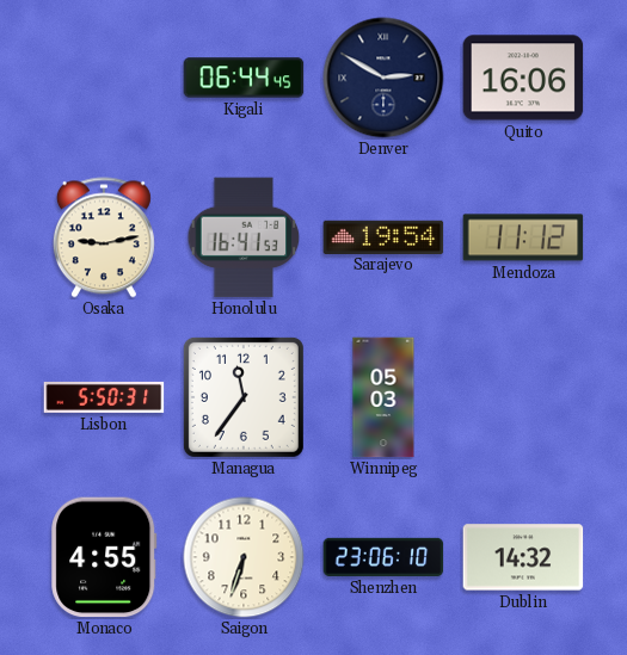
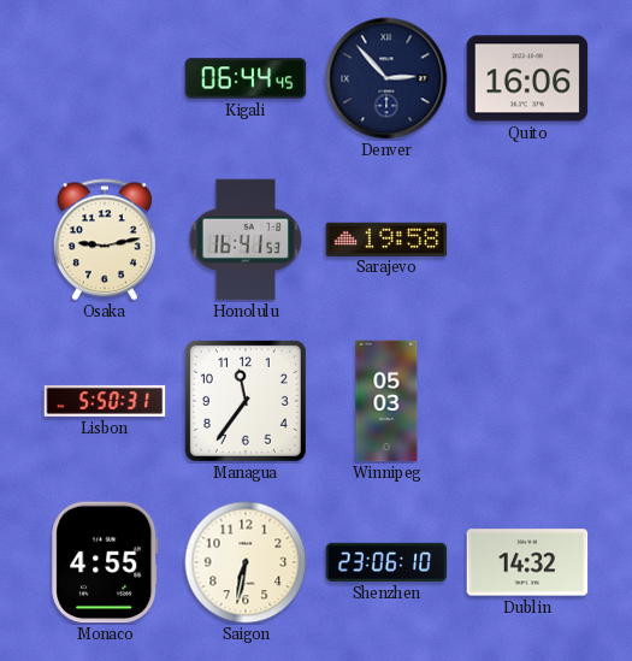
Denver: 2:50 -> 2:53 (386, 78)
Sarajevo: 19:54 -> 19:58 (386, 238)
Mendoza: 11:12 -> none (523, 237)
Saigon: 6:33 -> 6:32 (246, 562)
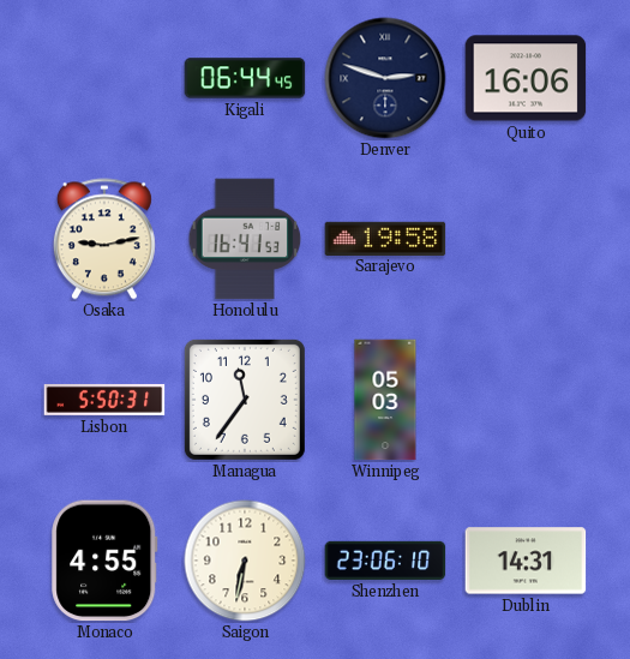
Denver: 2:53 -> 2:48 (385, 78)
Dublin: 14:32 -> 14:31 (526, 561)
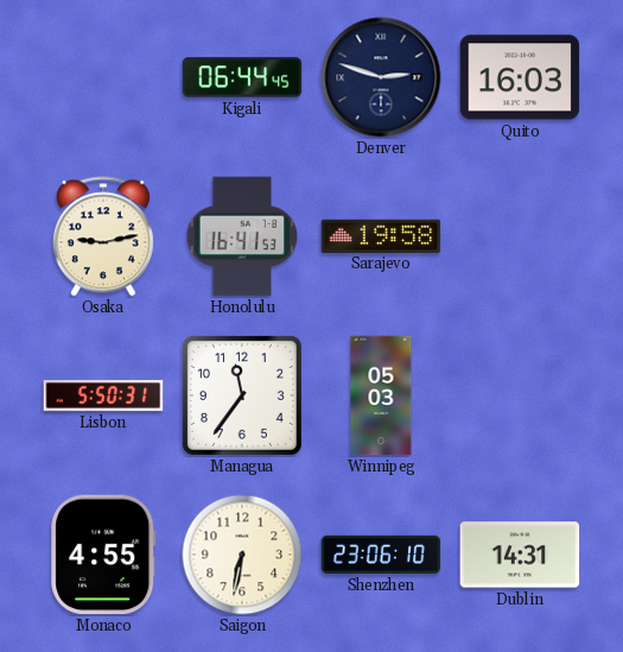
Quito: 16:06 -> 16:03 (520, 77)
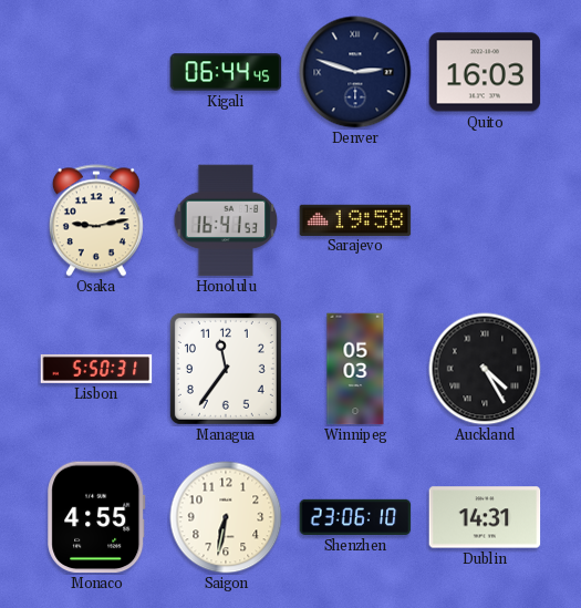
Auckland: none -> 4:25 (485, 369)
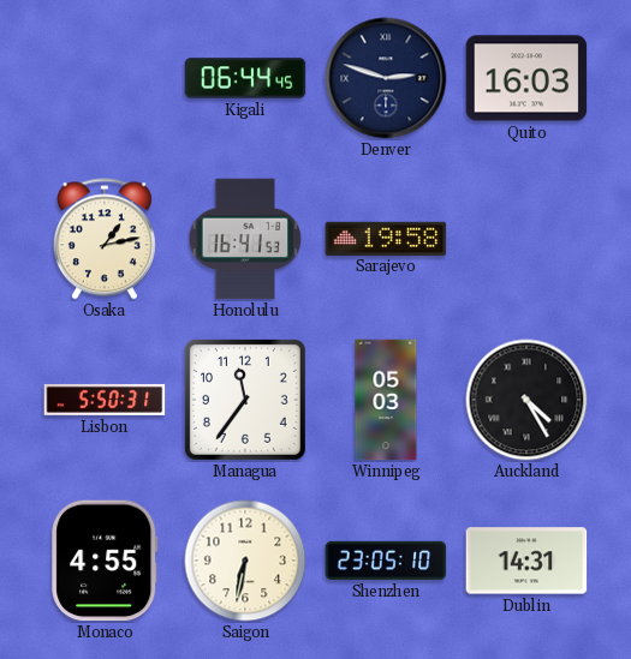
Osaka: 9:13 -> 1:13 (105, 239)
Shenzhen: 23:06 -> 23:05 (386, 561)
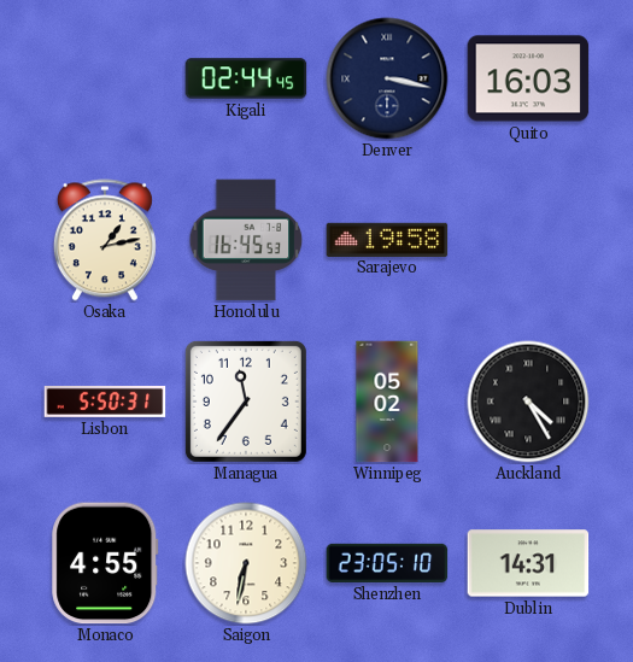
Kigali: 06:44 -> 02:44 (246, 78)
Denver: 2:48 -> 3:17 (387, 78)
Honolulu: 16:41 -> 16:45 (246, 240)
Winnipeg: 05:03 -> 05:02 (387, 402)
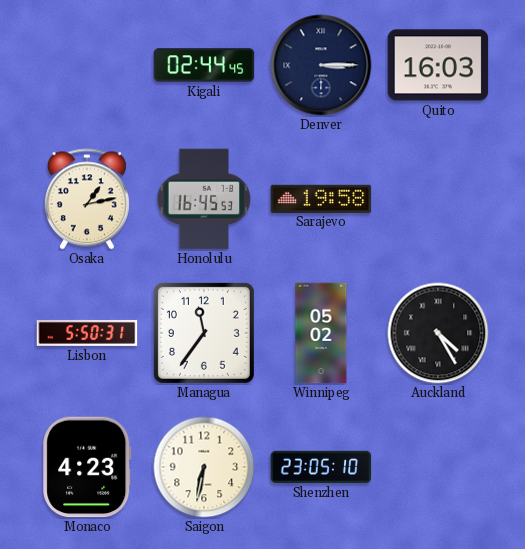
Denver: 3:17 -> 3:15 (321, 65)
Monaco: 4:55 -> 4:23 (87, 467)
Dublin: 14:31 -> none (528, 563)
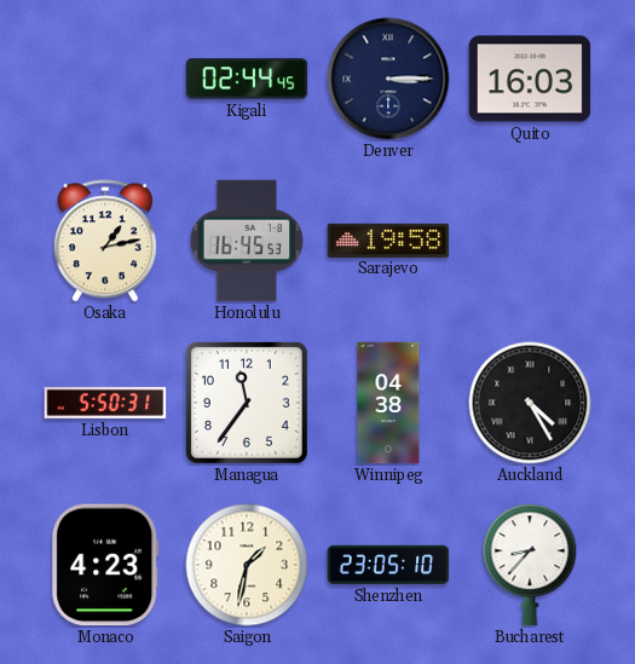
Winnipeg: 05:02 -> 04:38 (388, 403)
Saigon: 6:32 -> 1:32 (247, 565)
Bucharest: none -> 8:37 (530, 565)
